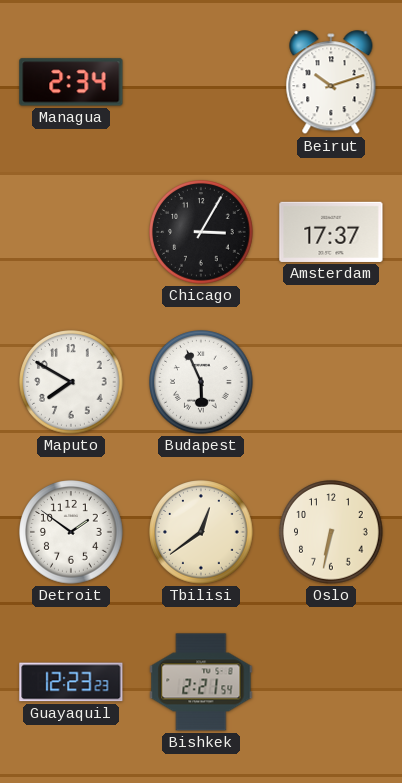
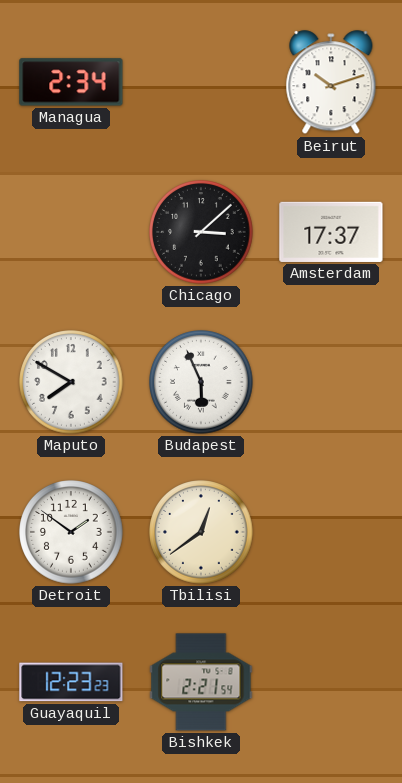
Chicago: 3:05 -> 3:08 (201, 232)
Oslo: 6:32 -> none (331, 532)
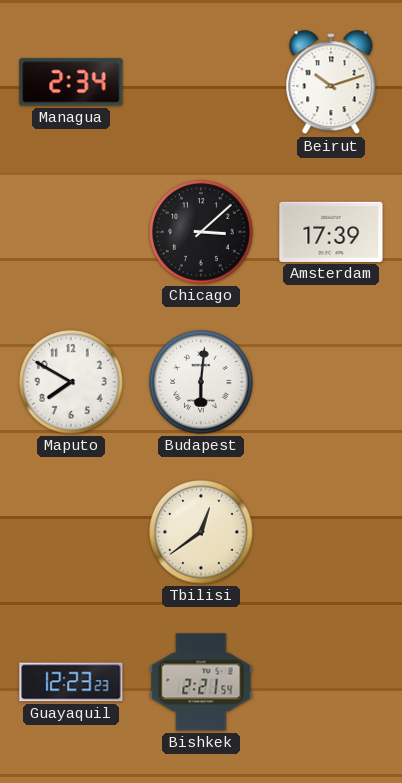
Amsterdam: 17:37 -> 17:39 (331, 232)
Budapest: 5:56 -> 6:01 (201, 382)
Detroit: 1:51 -> none (71, 532)
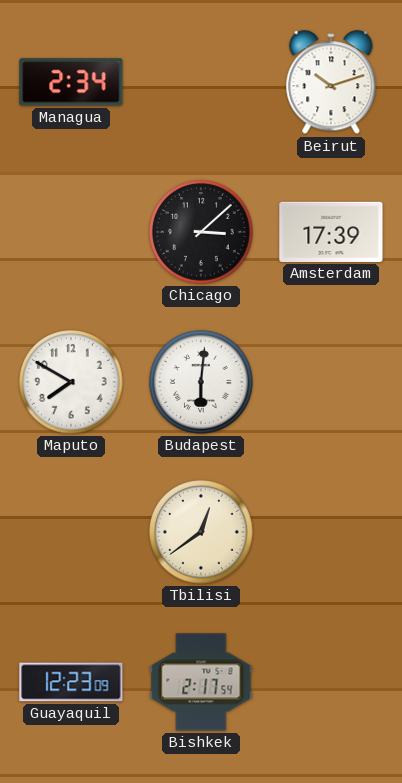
Guayaquil: 12:23:23 -> 12:23:09 (71, 682)
Bishkek: 2:21 -> 2:17 (201, 682)
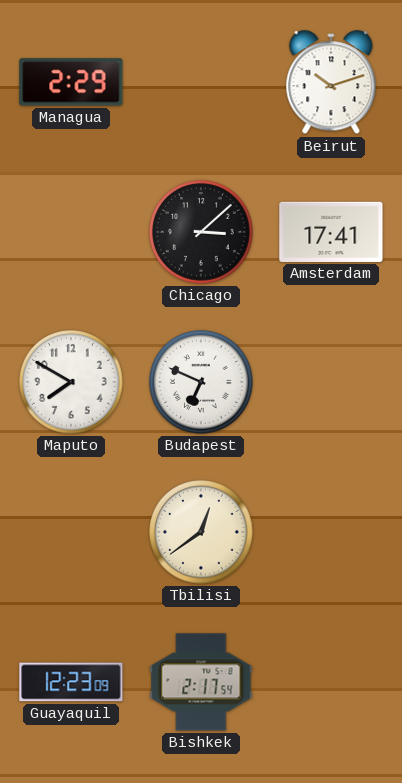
Managua: 2:34 -> 2:29 (71, 82)
Amsterdam: 17:39 -> 17:41 (331, 232)
Budapest: 6:01 -> 6:49 (201, 382)
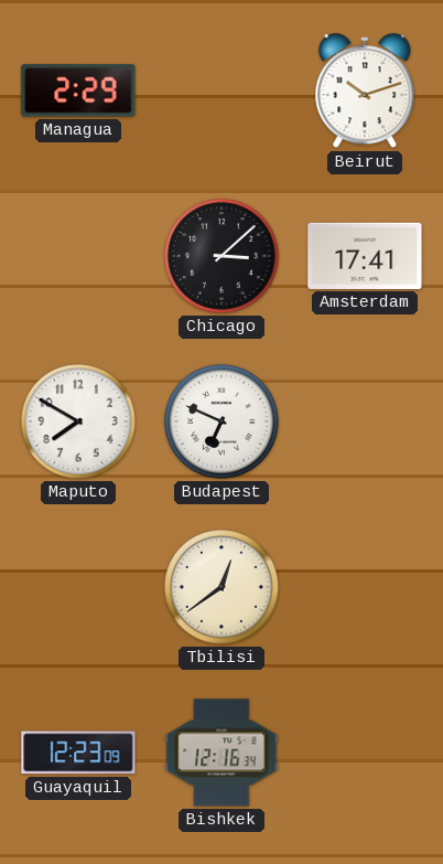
Bishkek: 2:17 -> 12:16 (221, 753)
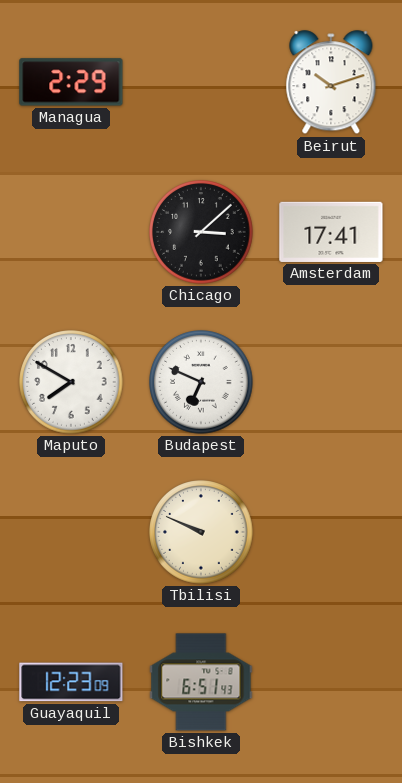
Tbilisi: 12:39 -> 9:49 (201, 532)
Bishkek: 12:16 -> 6:51 (201, 682)
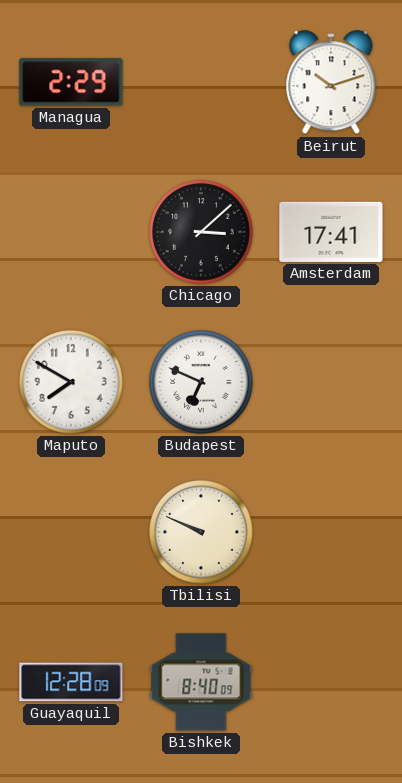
Guayaquil: 12:23 -> 12:28 (71, 682)
Bishkek: 6:51 -> 8:40 (201, 682)
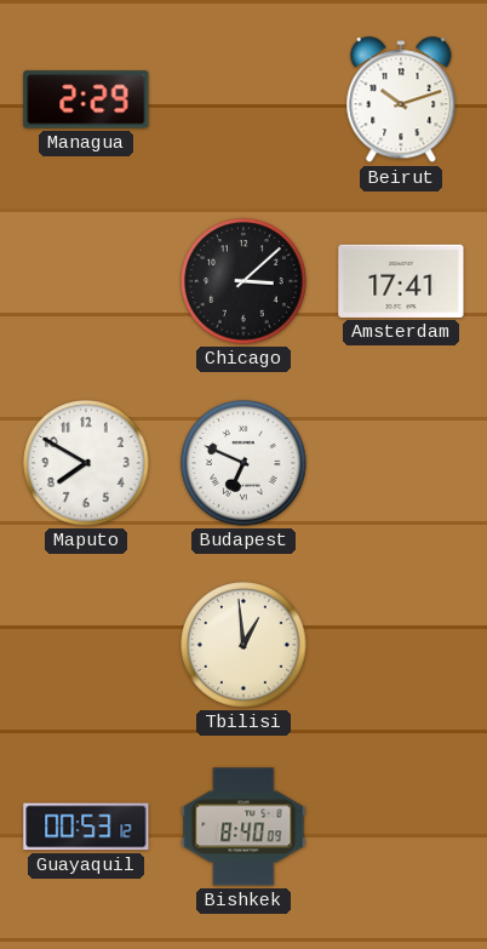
Tbilisi: 9:49 -> 12:59 (243, 645)
Guayaquil: 12:28 -> 00:53 (86, 827)
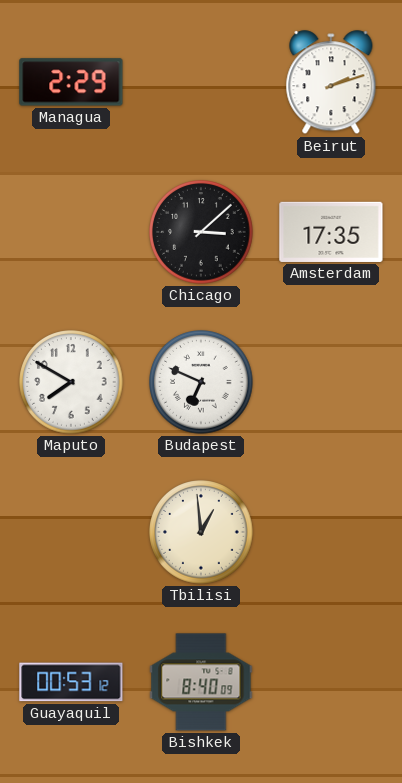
Beirut: 10:12 -> 2:12 (331, 83)
Amsterdam: 17:41 -> 17:35 (331, 232)
